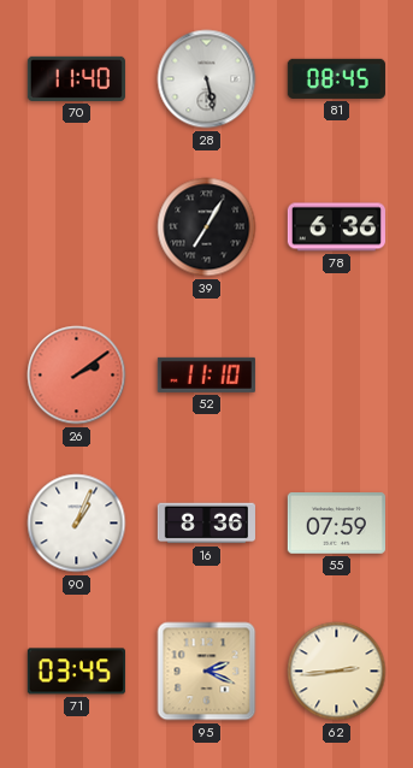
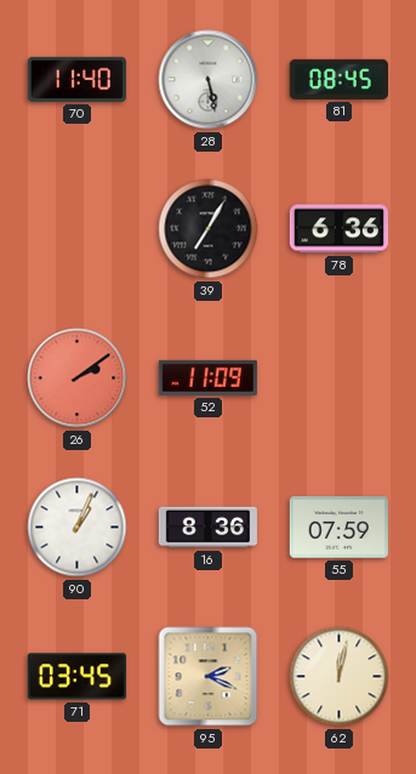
52: 11:10 -> 11:09 (207, 377)
62: 2:44 -> 12:02 (340, 677)
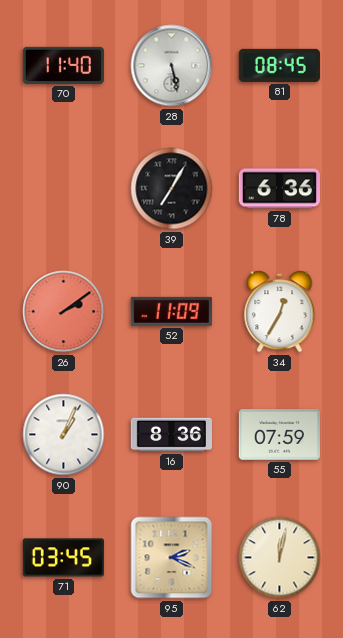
34: none -> 12:35 (280, 312)
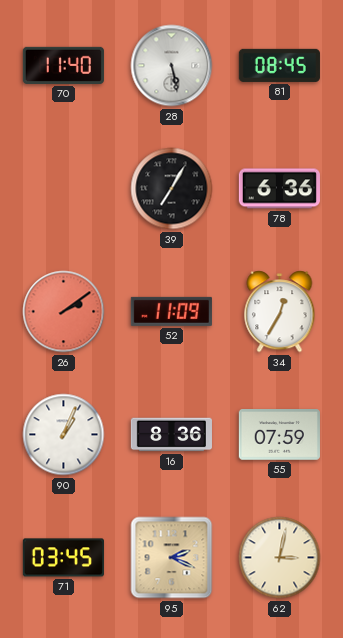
62: 12:02 -> 3:02 (280, 558)
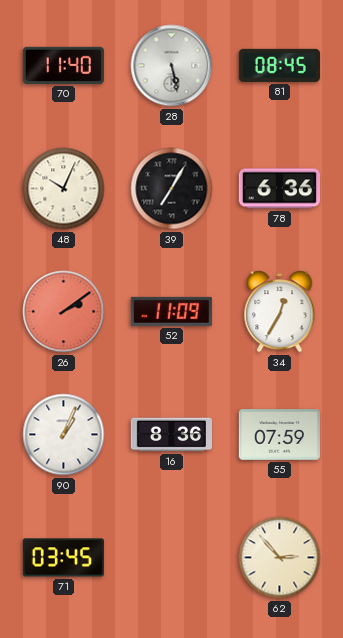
48: none -> 10:04 (64, 189)
95: 2:19 -> none (172, 558)
62: 3:02 -> 2:53 (280, 558)
